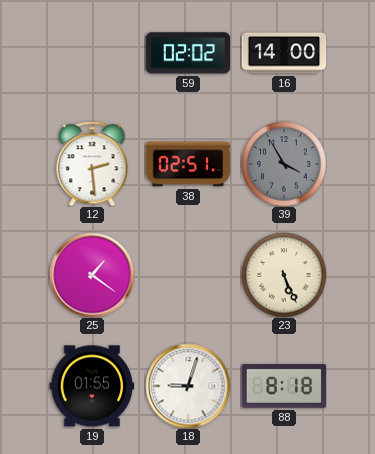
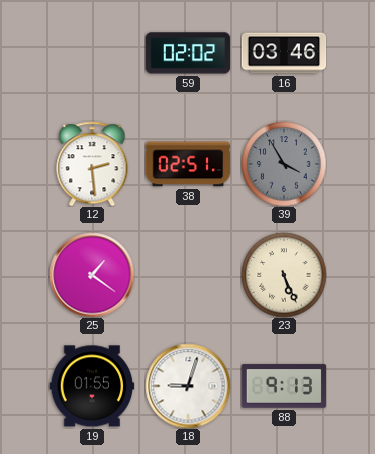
16: 14:00 -> 03:46 (284, 53)
88: 8:18 -> 9:13 (284, 386)
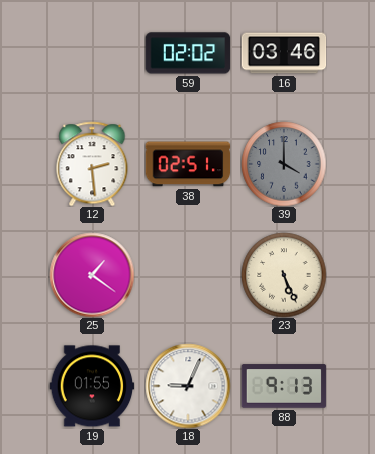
39: 3:55 -> 4:00 (284, 164)
18: 9:03 -> 9:04 (188, 386)
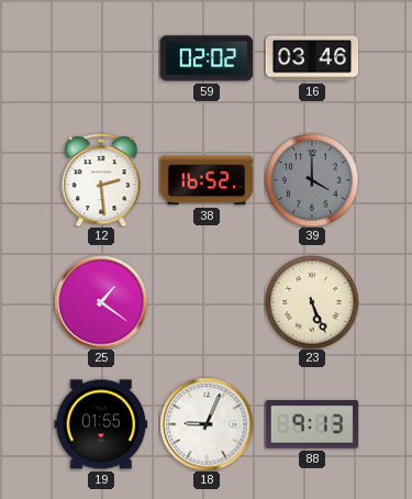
38: 02:51 -> 16:52 (207, 180)
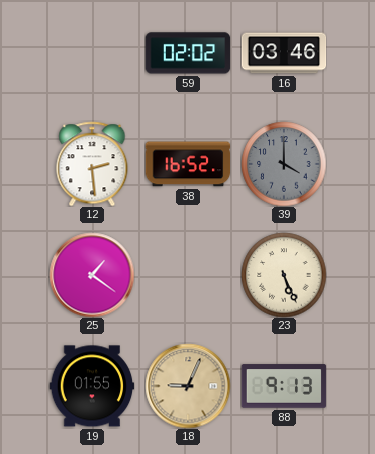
18 dial: white -> champagne (188, 386)
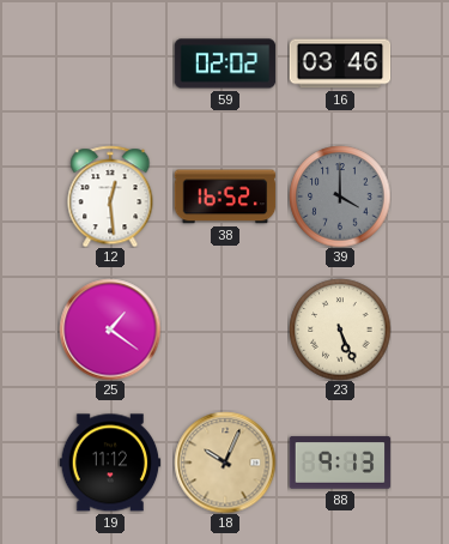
12: 2:29 -> 12:29 (110, 197)
19: 01:55 -> 11:12 (110, 463)
18: 9:04 -> 10:04 (225, 463)
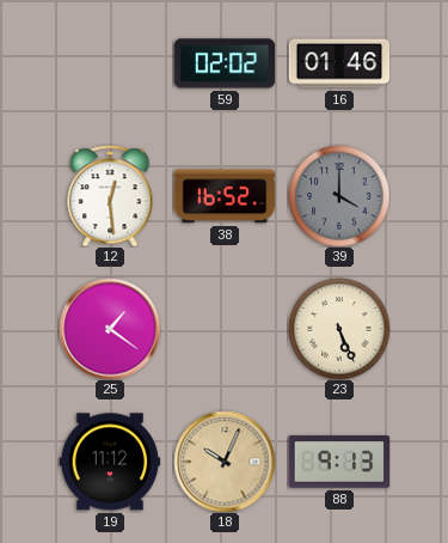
16: 03:46 -> 01:46 (339, 63)
